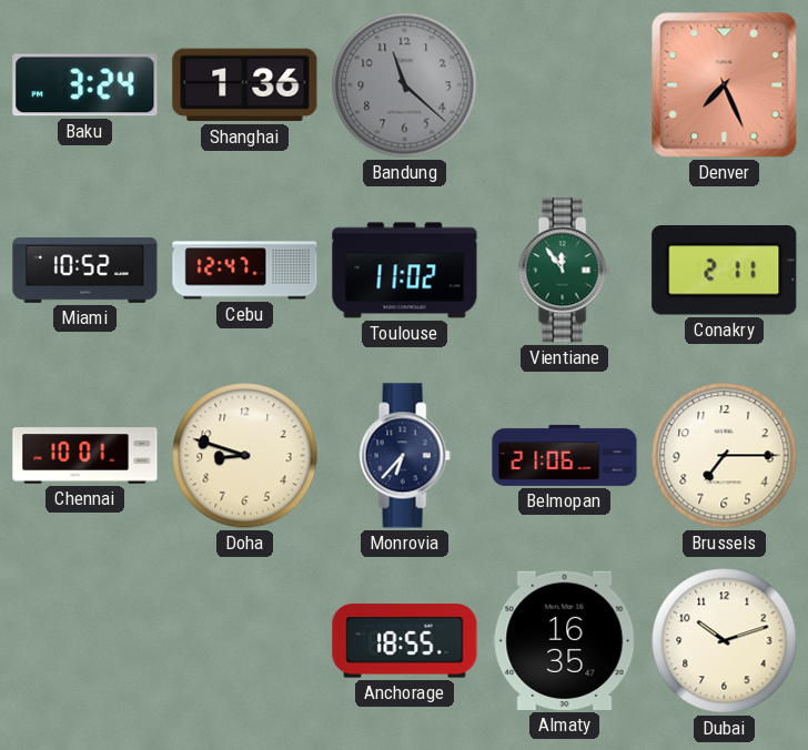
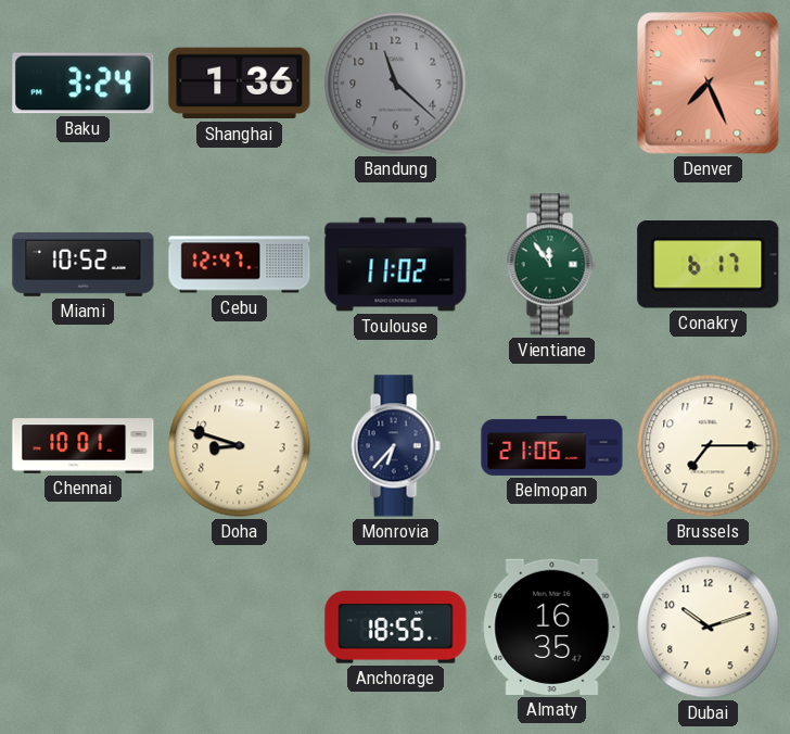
Conakry: 2:11 -> 6:17 (709, 265)
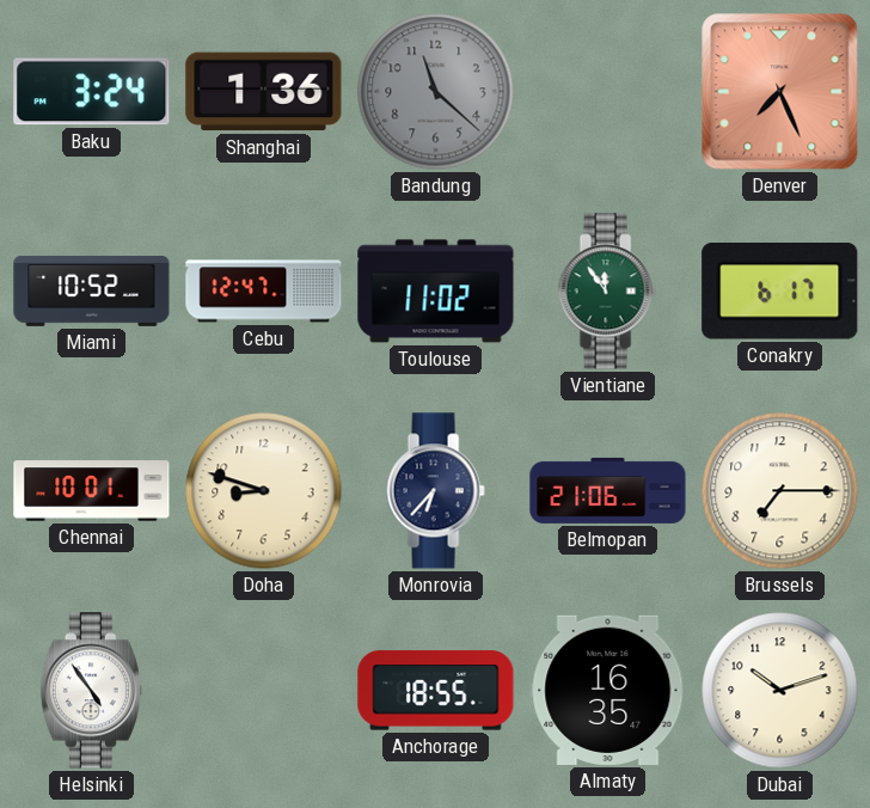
Helsinki: none -> 4:54 (91, 691)
